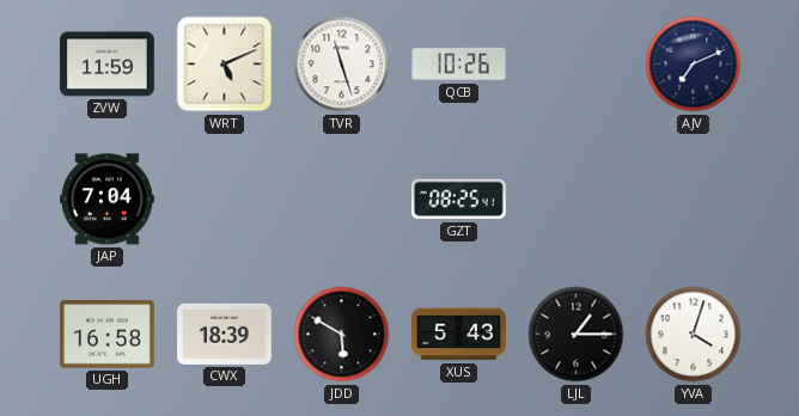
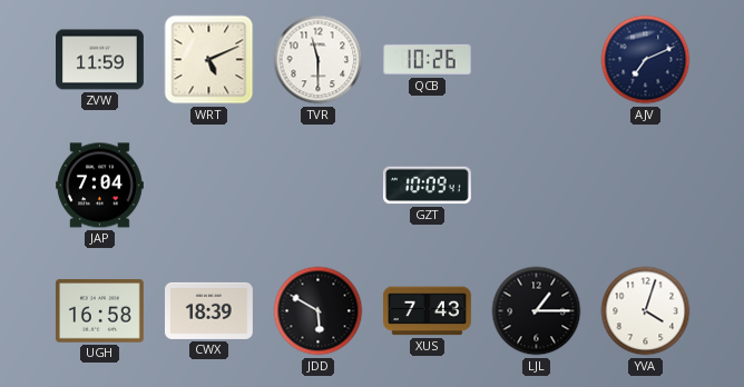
TVR: 11:27 -> 11:30 (319, 60)
GZT: 08:25 -> 10:09 (427, 186)
XUS: 5:43 -> 7:43 (428, 311)
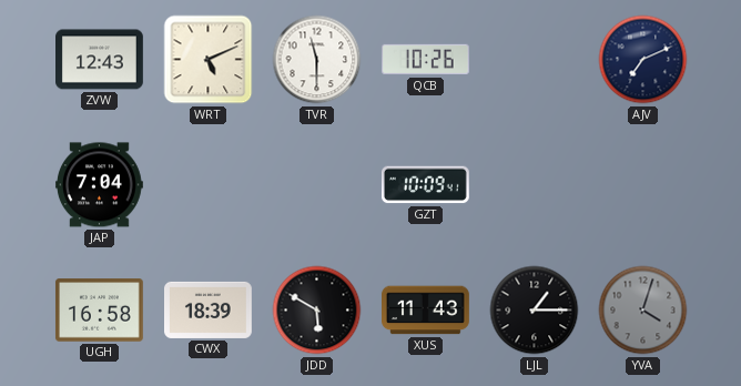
ZVW: 11:59 -> 12:43 (100, 60)
XUS: 7:43 -> 11:43 (426, 311)
YVA dial: white -> grey (643, 311)
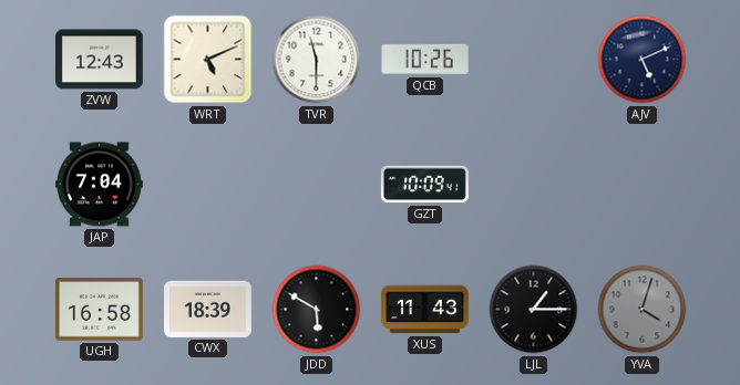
AJV: 7:11 -> 5:11 (643, 60)
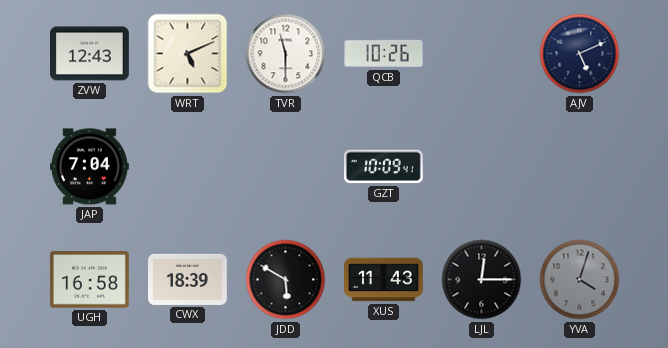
LJL: 1:15 -> 12:15 (482, 280)
